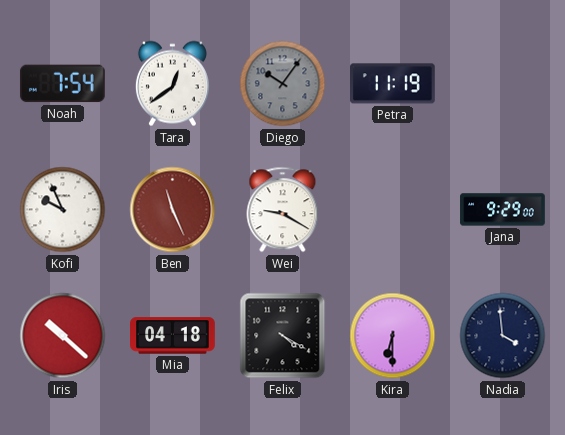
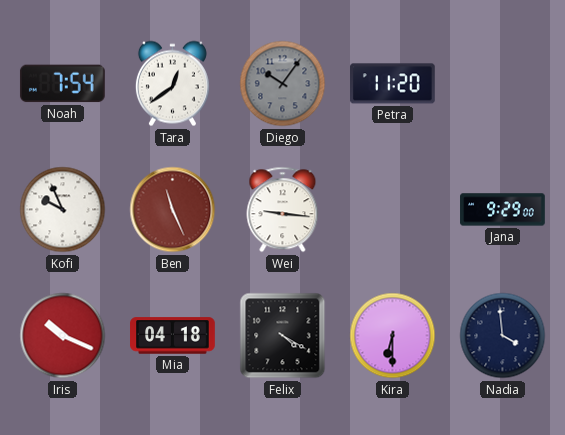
Petra: 11:19 -> 11:20 (393, 84)
Wei: 9:20 -> 9:16 (283, 210)
Iris: 10:22 -> 10:19 (63, 336)
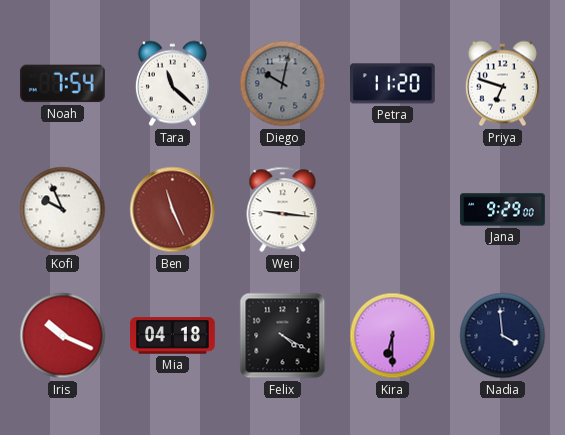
Tara: 12:39 -> 11:22 (172, 84)
Diego: 10:06 -> 10:02 (283, 84)
Priya: none -> 6:48 (502, 84)
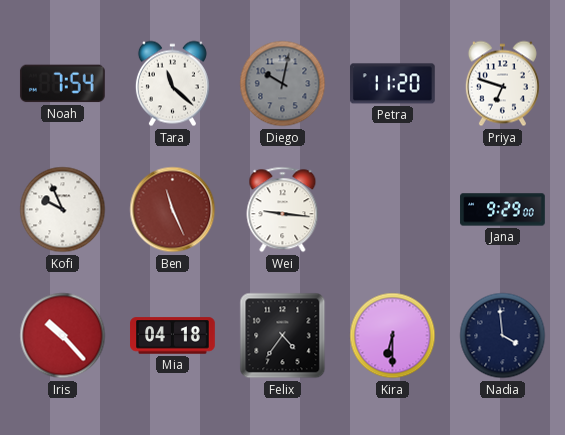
Iris: 10:19 -> 10:23 (63, 336)
Felix: 4:20 -> 4:36 (283, 336)
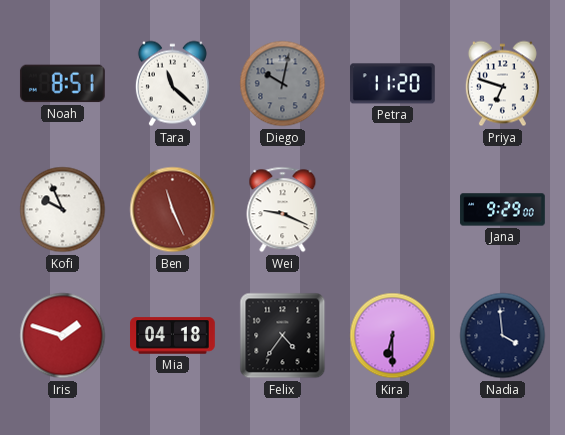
Noah: 7:54 -> 8:51 (62, 84)
Wei: 9:16 -> 9:19 (283, 210)
Iris: 10:23 -> 1:48 (63, 336)
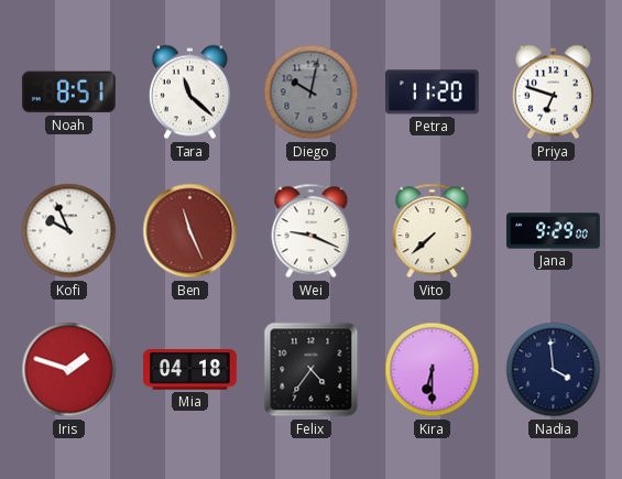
Vito: none -> 7:38 (433, 231)
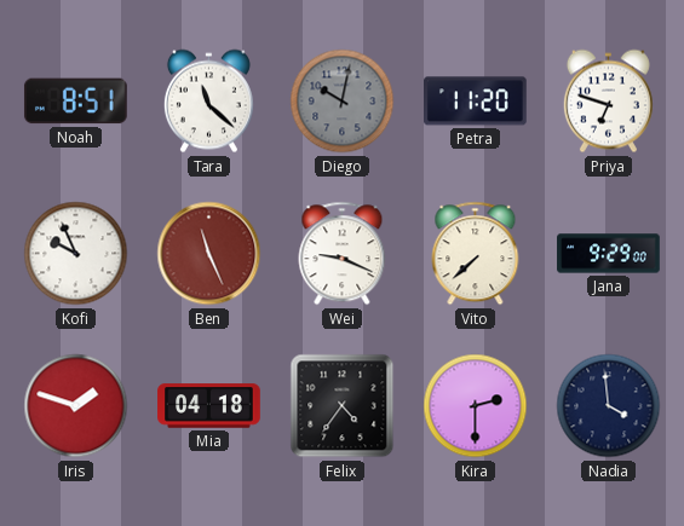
Kira: 6:30 -> 2:30 (476, 406)
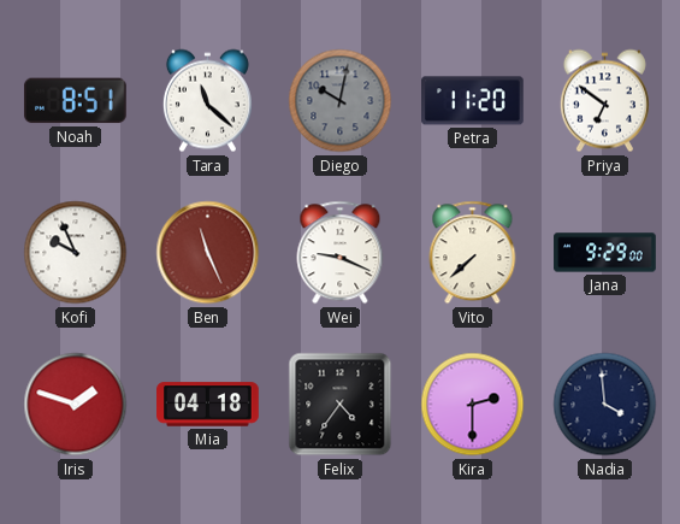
Priya: 6:48 -> 6:51 (604, 101)
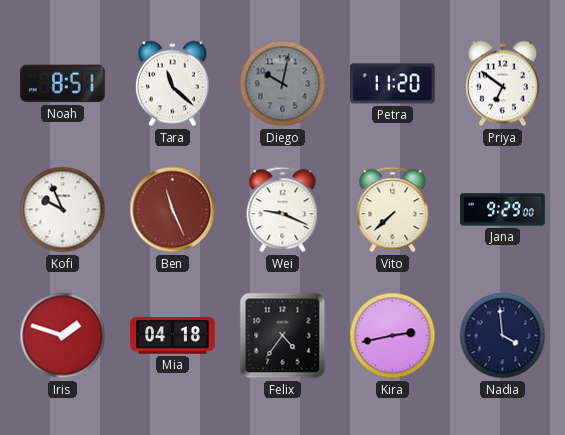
Kira: 2:30 -> 2:43 (393, 336)
